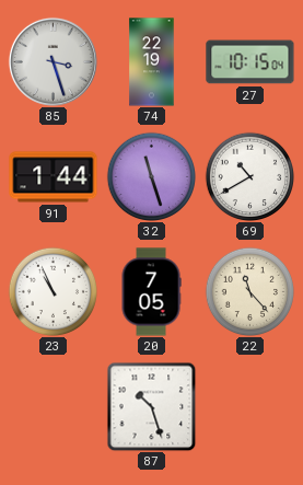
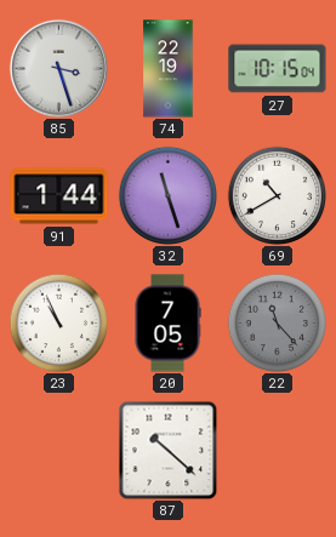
22 dial: cream -> grey (277, 322)
87: 10:27 -> 10:22 (167, 450)
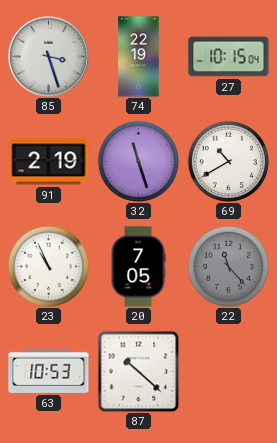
91: 1:44 -> 2:19 (49, 162)
63: none -> 10:53 (49, 371)
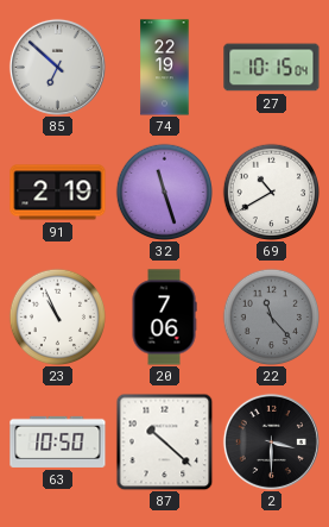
85: 3:27 -> 6:52 (57, 67)
20: 7:05 -> 7:06 (164, 318)
63: 10:53 -> 10:50 (58, 441)
2: none -> 3:30 (271, 441)
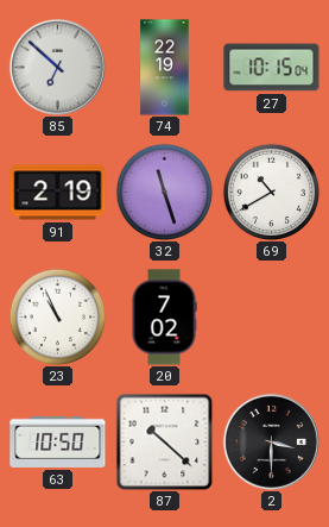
20: 7:06 -> 7:02 (164, 318)
22: 11:23 -> none (271, 316)
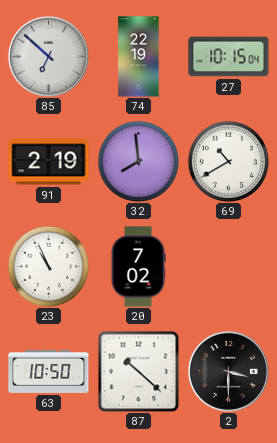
32: 11:27 -> 7:59 (138, 161)
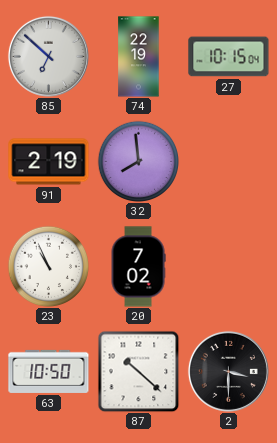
69: 10:40 -> none (228, 161)
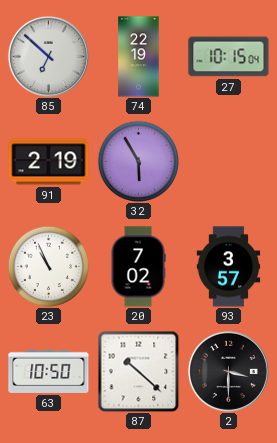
32: 7:59 -> 5:55 (138, 161)
93: none -> 3:57 (229, 267)
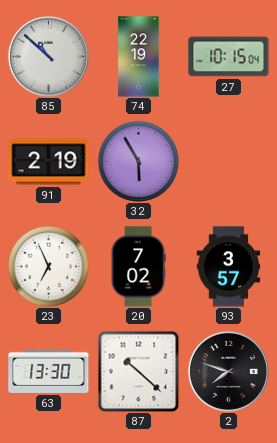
85: 6:52 -> 10:52 (48, 56)
23: 10:56 -> 6:56 (48, 266)
63: 10:50 -> 13:30 (49, 371)
2: 3:30 -> 7:48 (228, 371)
